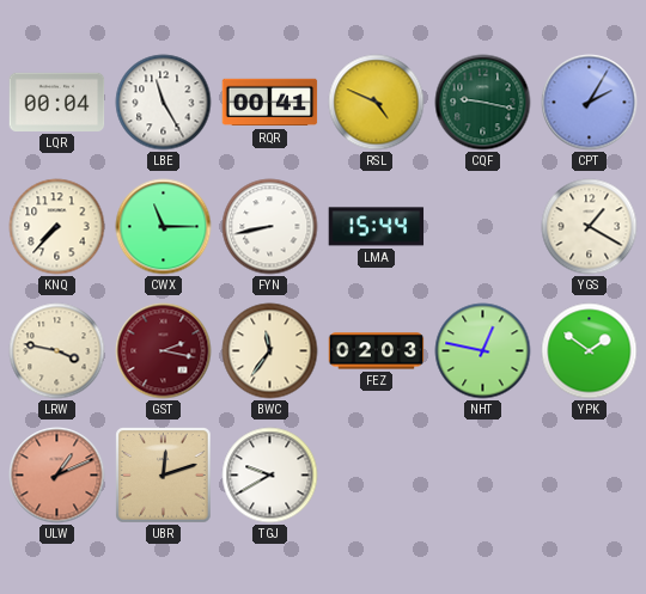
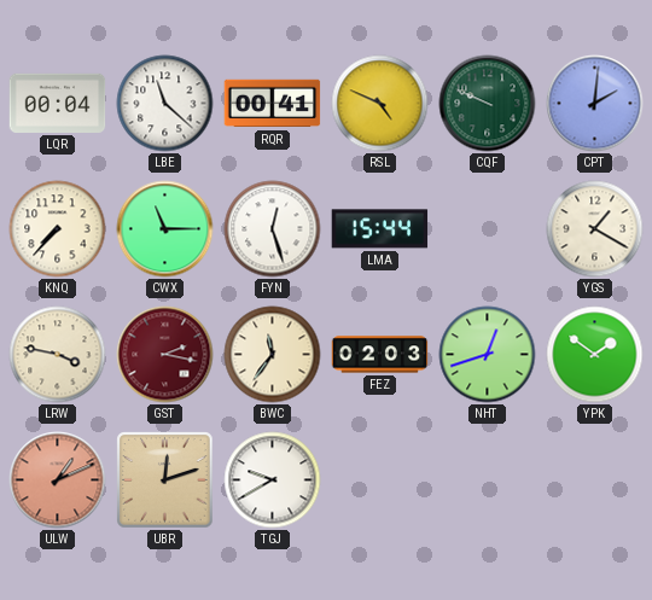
LBE: 11:25 -> 11:22 (165, 104)
CQF: 9:17 -> 9:49 (488, 104)
CPT: 2:05 -> 2:01 (595, 104)
FYN: 8:43 -> 12:27 (273, 229)
NHT: 12:47 -> 12:42 (488, 355)
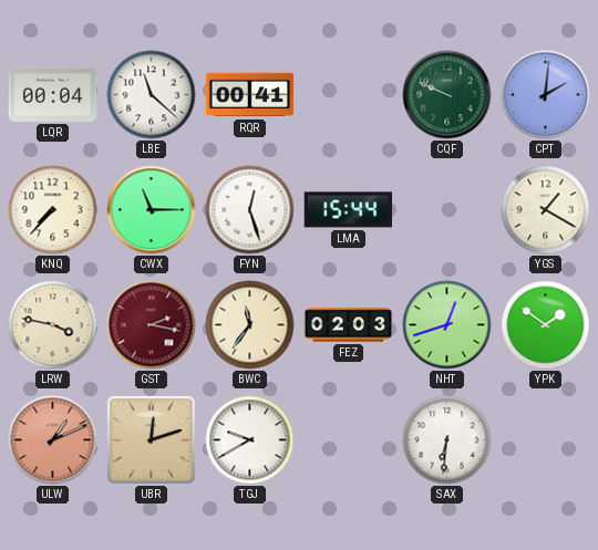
RSL: 4:49 -> none (380, 104)
SAX: none -> 6:31 (447, 440)
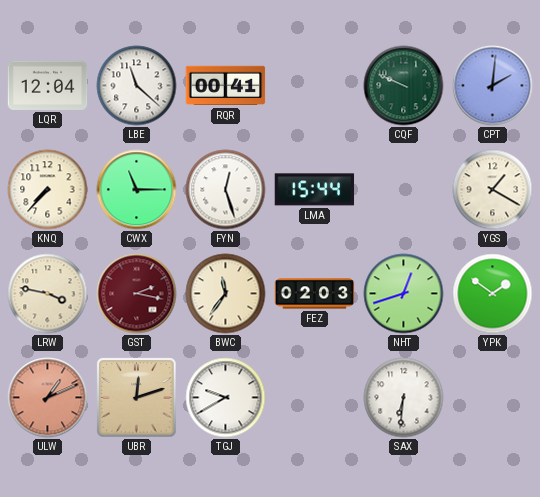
LQR: 00:04 -> 12:04 (48, 85)
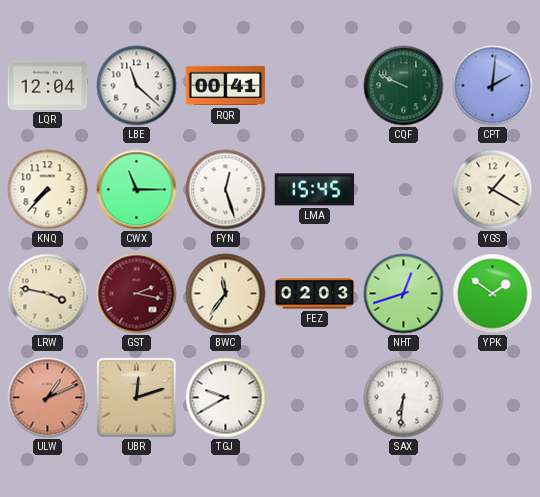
LMA: 15:44 -> 15:45 (315, 190)
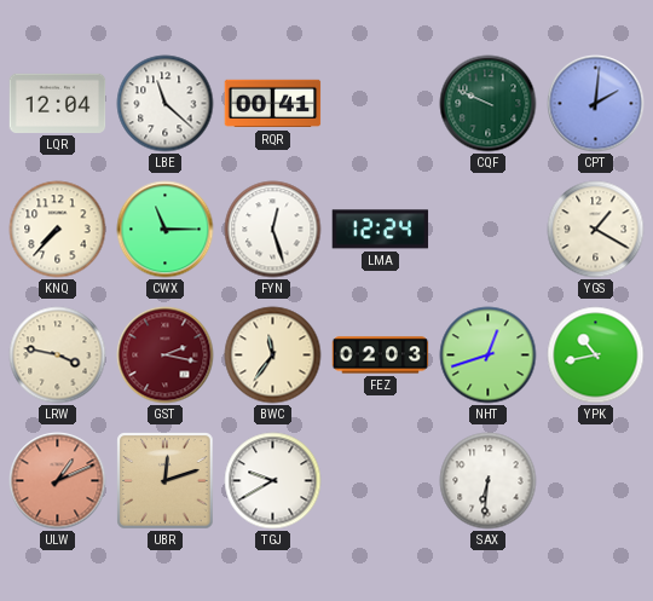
LMA: 15:45 -> 12:24 (381, 230)
YPK: 1:51 -> 10:43 (596, 356)
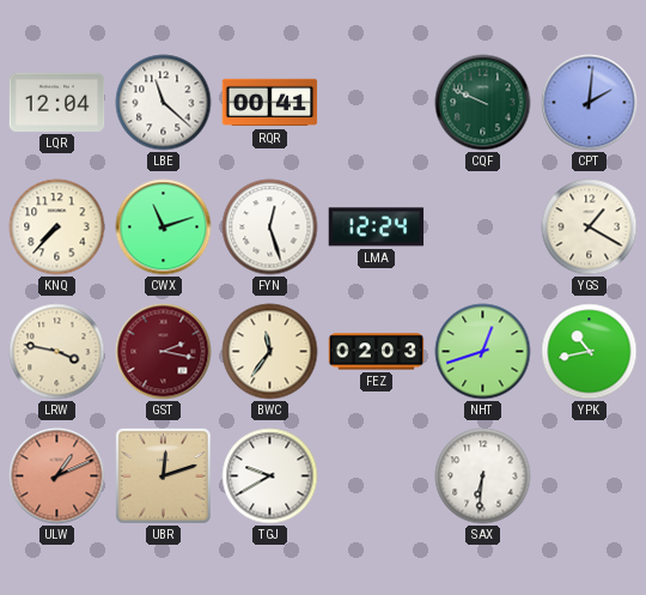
CWX: 11:15 -> 11:12 (164, 227)
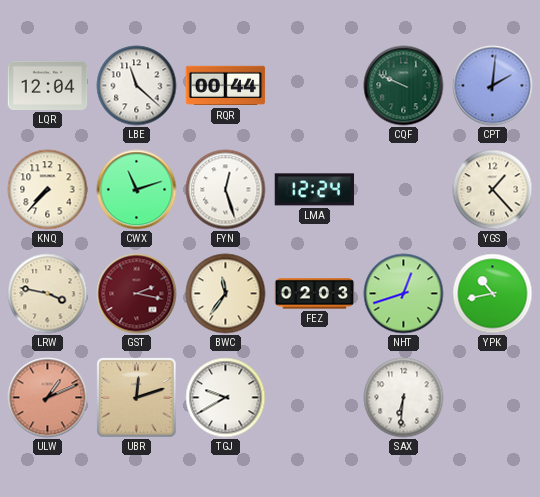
RQR: 00:41 -> 00:44 (226, 86)
YGS: 1:20 -> 1:23 (493, 190)
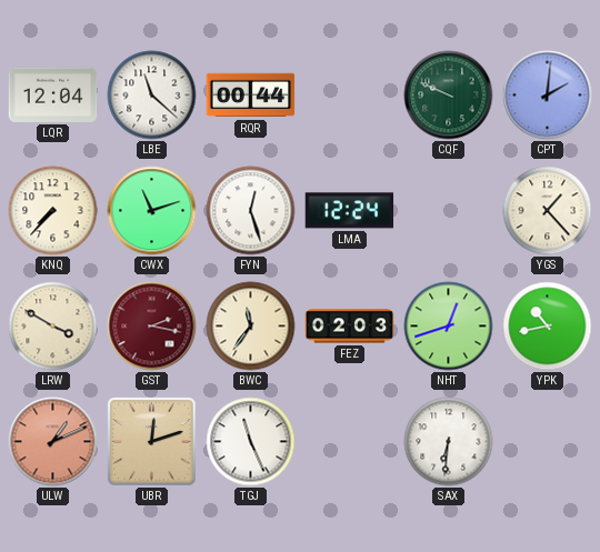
LRW: 3:47 -> 3:50 (53, 327)
TGJ: 9:40 -> 11:26 (251, 442)
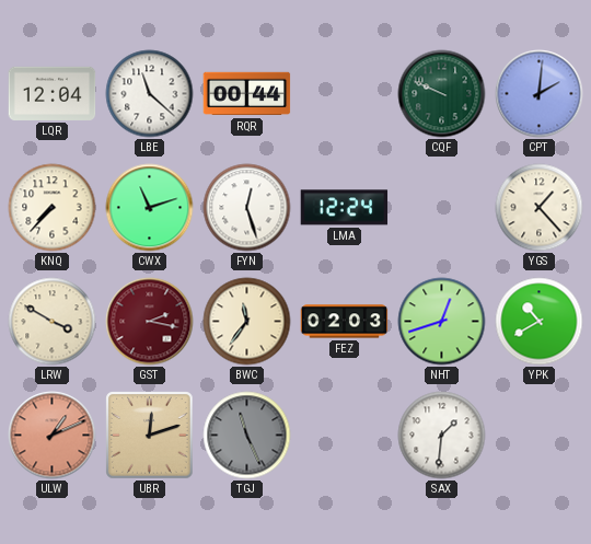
YPK: 10:43 -> 10:40 (540, 322)
TGJ dial: white -> grey (247, 436)
SAX: 6:31 -> 1:31 (442, 436)
